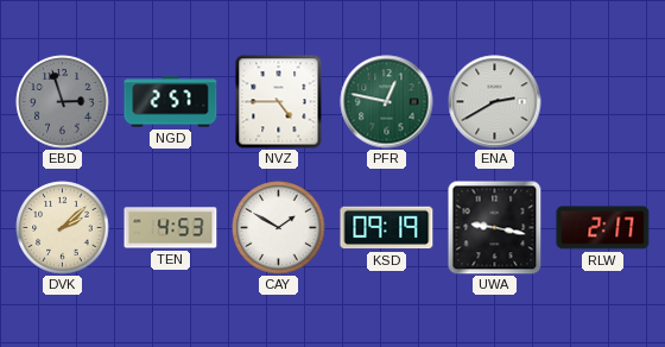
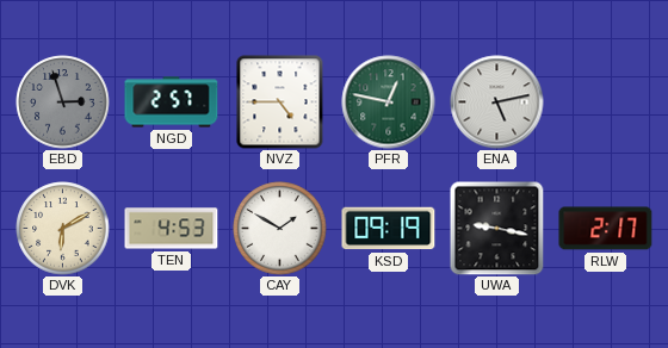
ENA: 2:40 -> 5:13 (497, 102)
DVK: 2:08 -> 6:10 (63, 229)
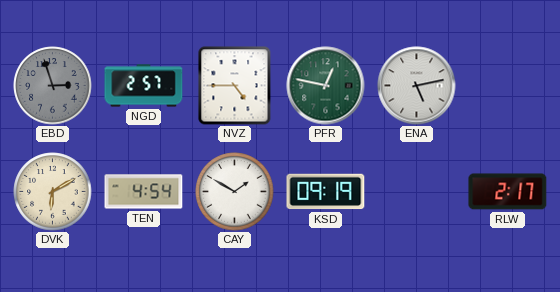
TEN: 4:53 -> 4:54 (144, 192)
UWA: 9:17 -> none (497, 229)
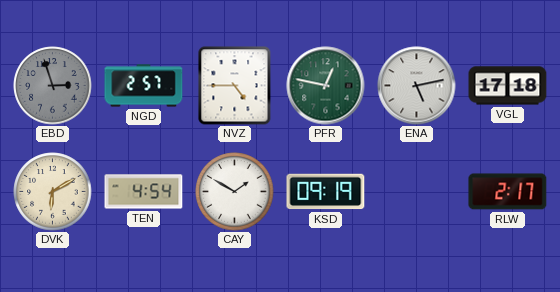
VGL: none -> 17:18 (508, 86)
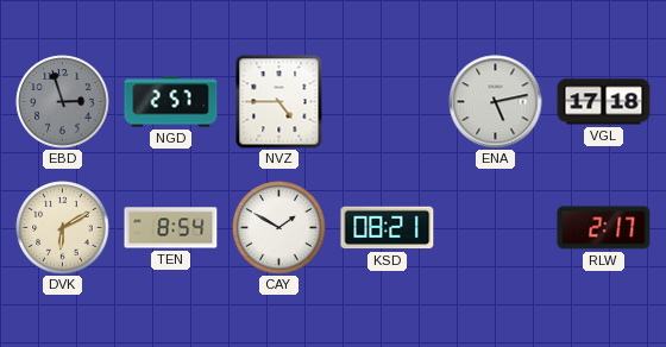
PFR: 12:47 -> none (326, 86)
TEN: 4:54 -> 8:54 (171, 228)
KSD: 09:19 -> 08:21 (388, 228)
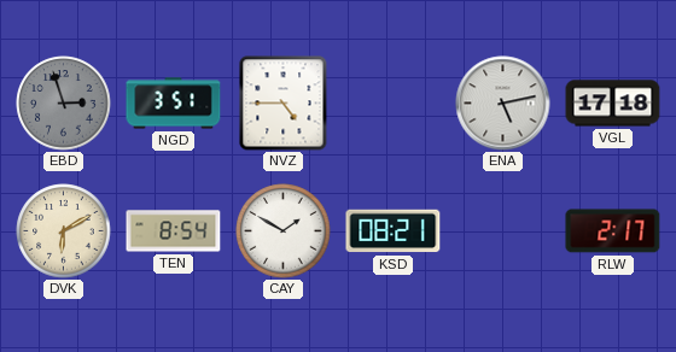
NGD: 2:57 -> 3:51 (174, 104)
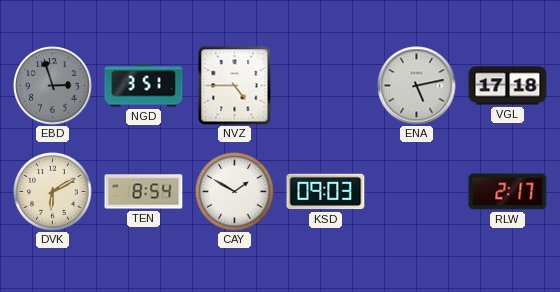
KSD: 08:21 -> 09:03 (326, 192)
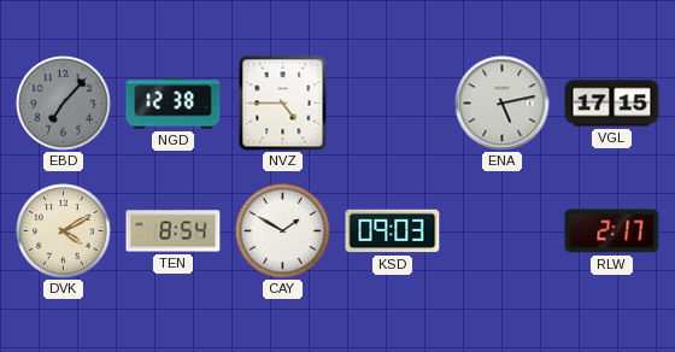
EBD: 2:57 -> 7:07 (64, 104)
NGD: 3:51 -> 12:38 (174, 104)
VGL: 17:18 -> 17:15 (612, 104)
DVK: 6:10 -> 4:10 (64, 231)
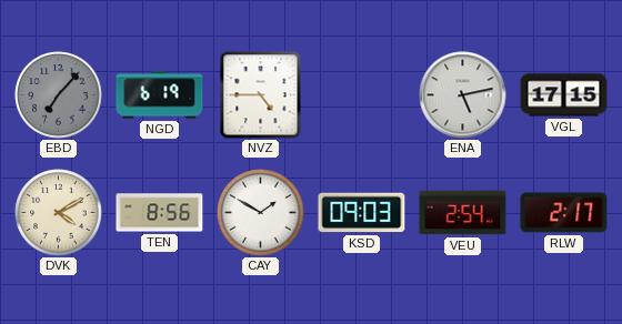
NGD: 12:38 -> 6:19 (160, 95)
TEN: 8:54 -> 8:56 (160, 213)
VEU: none -> 2:54 (463, 213)
